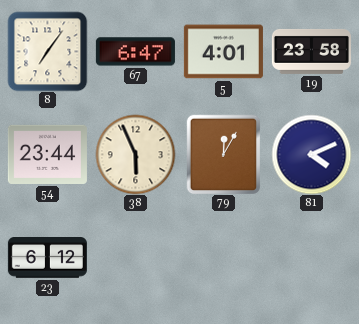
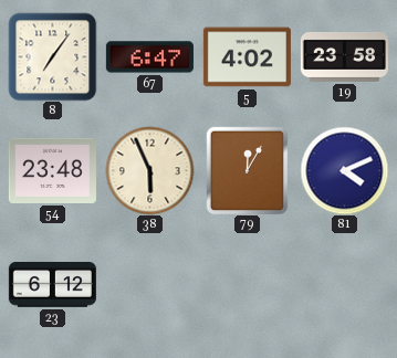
5: 4:01 -> 4:02 (247, 57)
54: 23:44 -> 23:48 (52, 170)
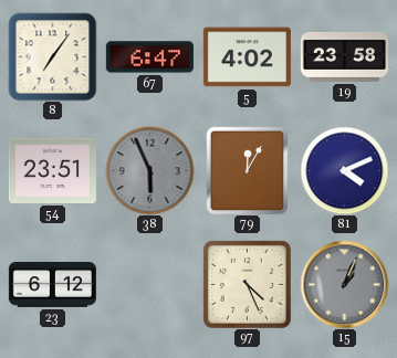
54: 23:48 -> 23:51 (52, 170)
38 dial: cream -> grey (149, 170)
97: none -> 4:26 (247, 284)
15: none -> 1:04 (344, 284)
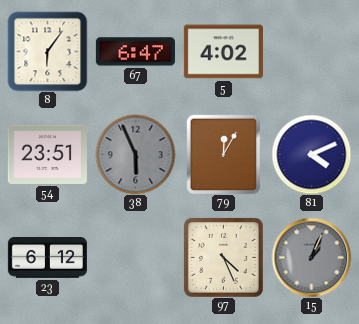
8: 7:06 -> 6:06 (47, 51)
19: 23:58 -> none (344, 56)
